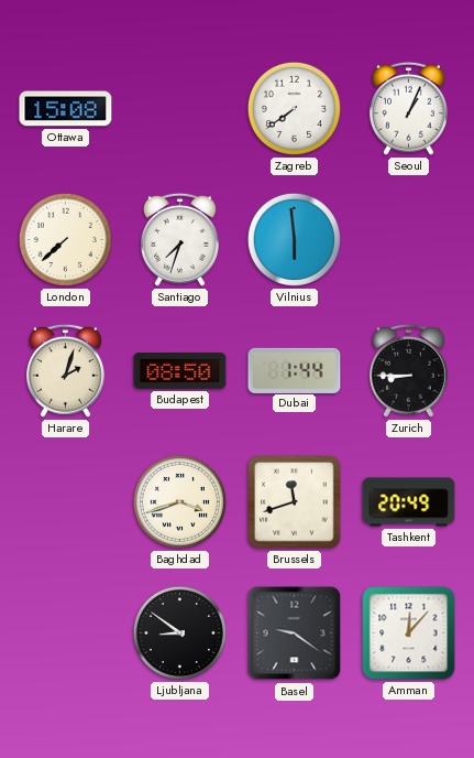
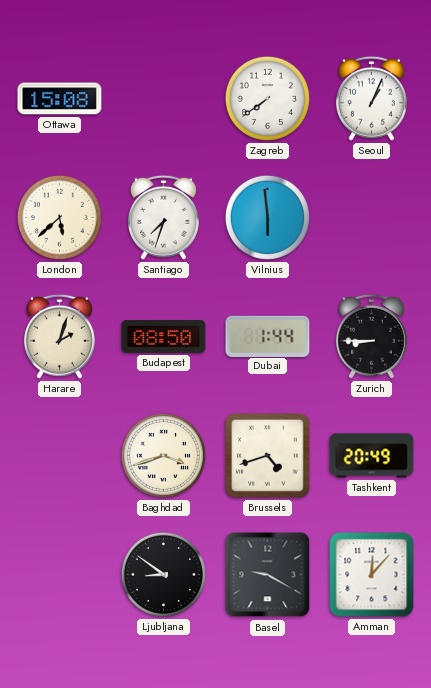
London: 7:38 -> 5:38 (59, 217)
Brussels: 11:42 -> 4:42 (268, 456)
Basel: 9:21 -> 9:20 (268, 575)
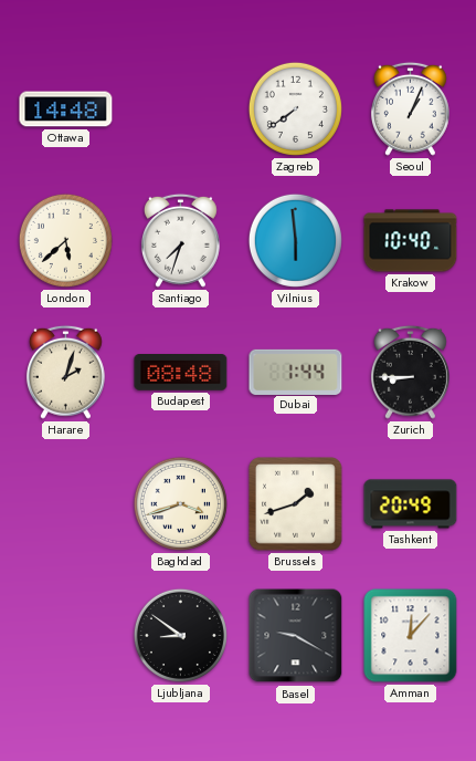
Ottawa: 15:08 -> 14:48 (66, 110)
Krakow: none -> 10:40 (411, 241)
Budapest: 08:50 -> 08:48 (181, 373)
Brussels: 4:42 -> 1:42 (296, 504)
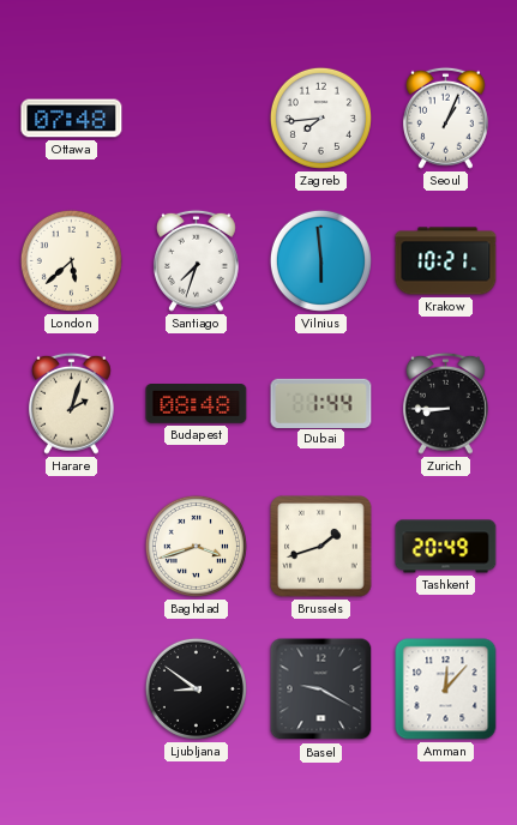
Ottawa: 14:48 -> 07:48 (72, 119)
Zagreb: 7:39 -> 7:44 (320, 118)
Krakow: 10:40 -> 10:21 (446, 261)
